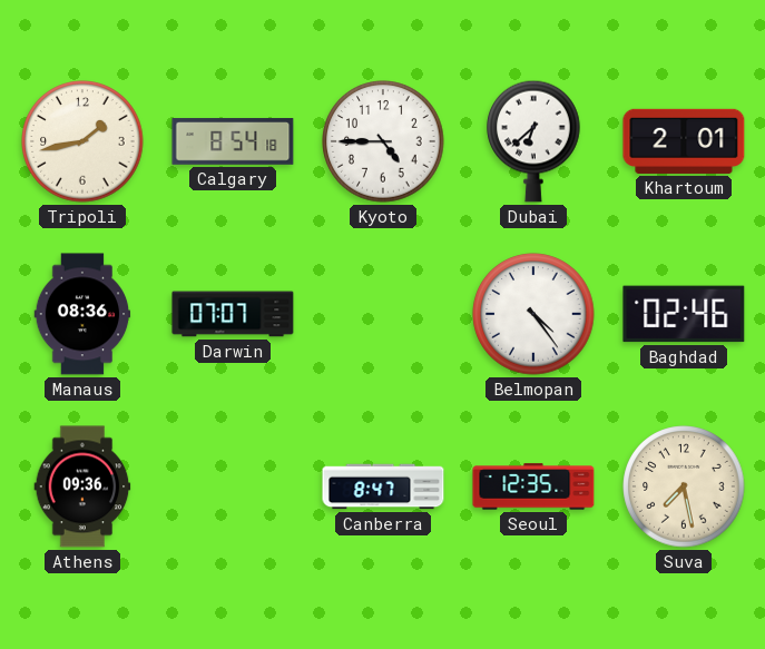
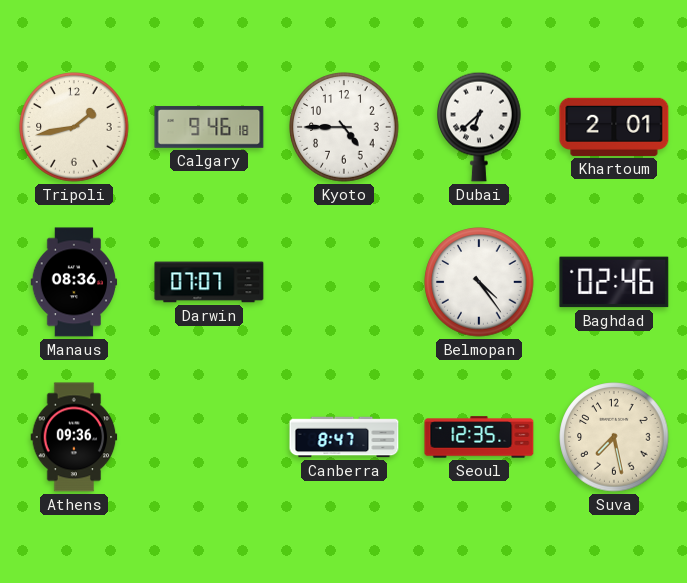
Calgary: 8:54 -> 9:46 (209, 127)
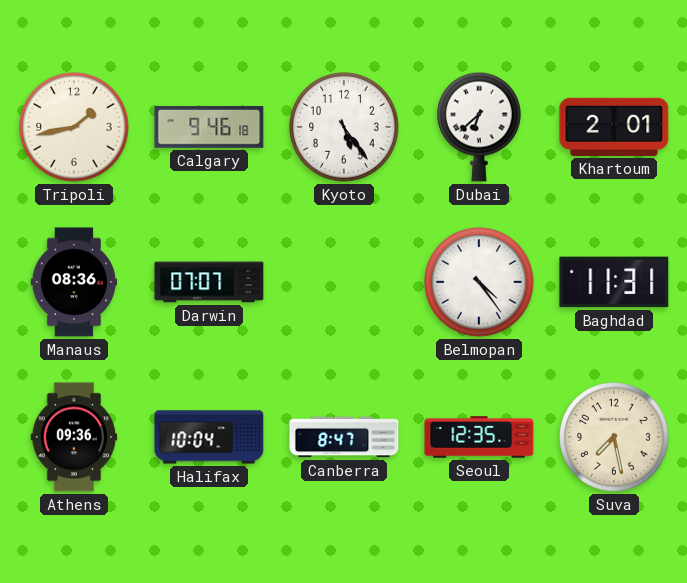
Kyoto: 4:45 -> 5:24 (344, 127)
Baghdad: 02:46 -> 11:31 (614, 282)
Halifax: none -> 10:04 (209, 437)
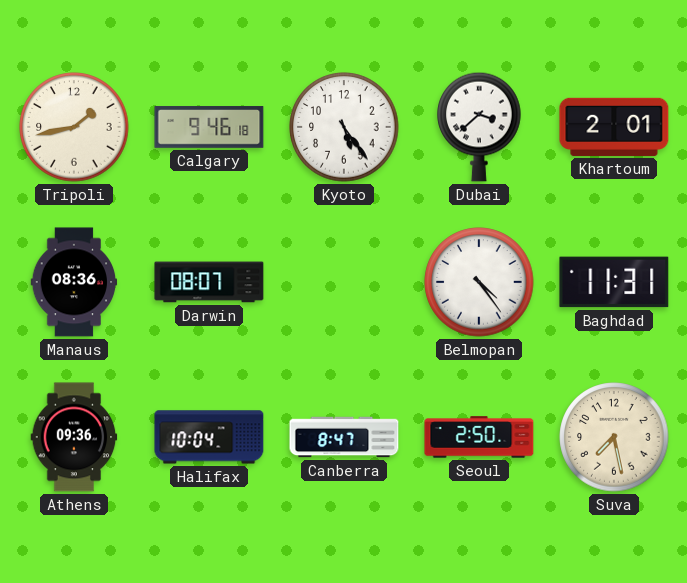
Dubai: 6:38 -> 3:38 (479, 127)
Darwin: 07:07 -> 08:07 (209, 282)
Seoul: 12:35 -> 2:50 (479, 437)
